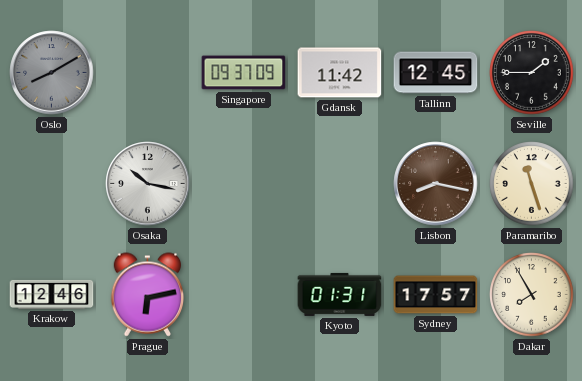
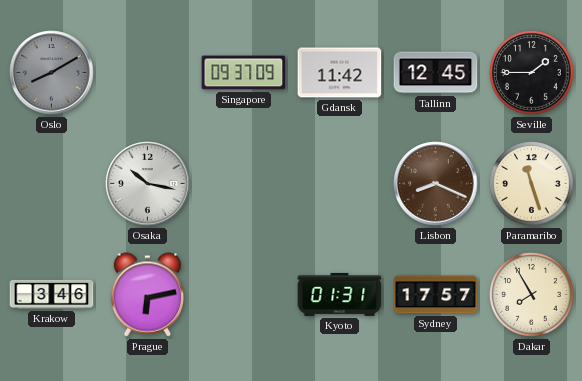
Lisbon: 8:17 -> 8:19 (436, 184)
Krakow: 12:46 -> 3:46 (52, 294)
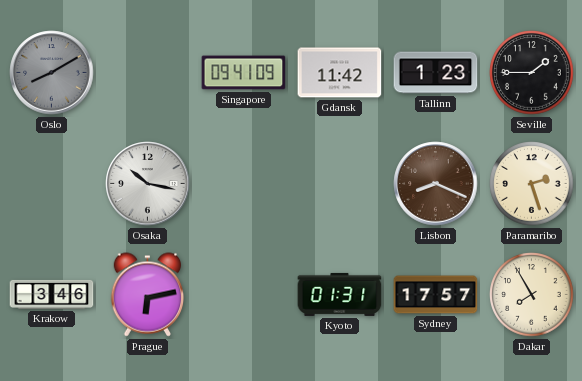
Singapore: 09:37 -> 09:41 (244, 73)
Tallinn: 12:45 -> 1:23 (436, 73)
Paramaribo: 11:27 -> 2:27 (532, 184)
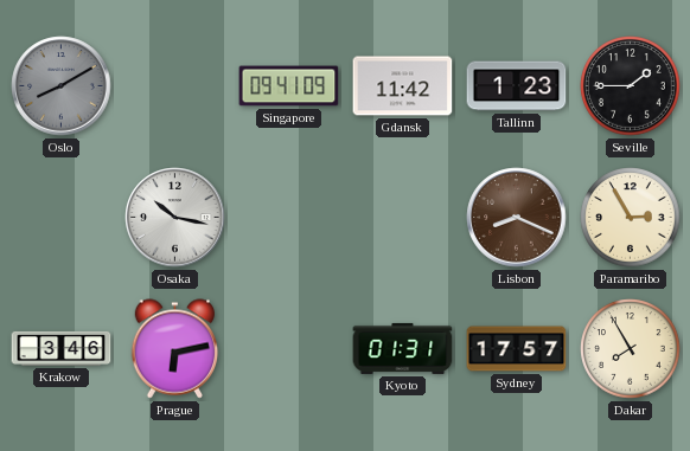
Paramaribo: 2:27 -> 2:55 (631, 218)
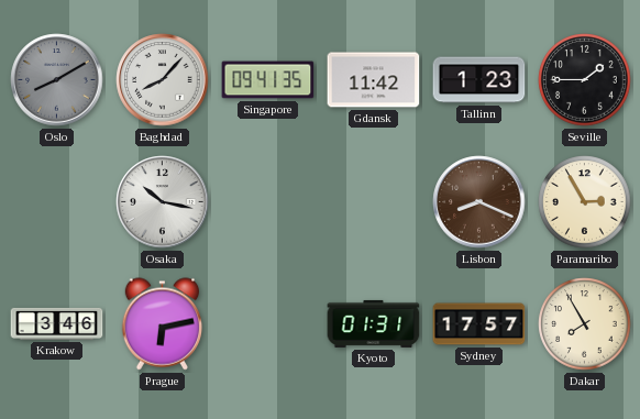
Baghdad: none -> 8:07 (163, 80)
Singapore: 09:41:09 -> 09:41:35 (268, 80)
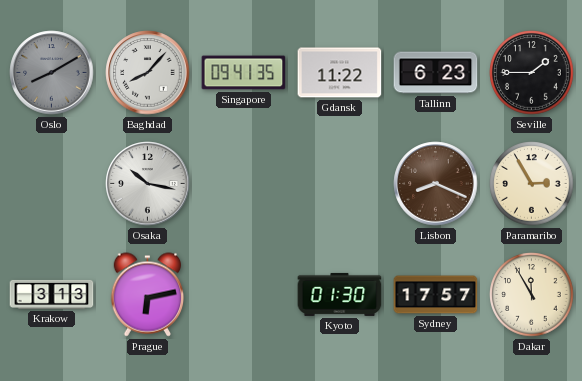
Gdansk: 11:42 -> 11:22 (340, 73)
Tallinn: 1:23 -> 6:23 (436, 73)
Krakow: 3:46 -> 3:13 (52, 294)
Kyoto: 01:31 -> 01:30 (340, 294)
Dakar: 7:55 -> 11:55 (532, 295)
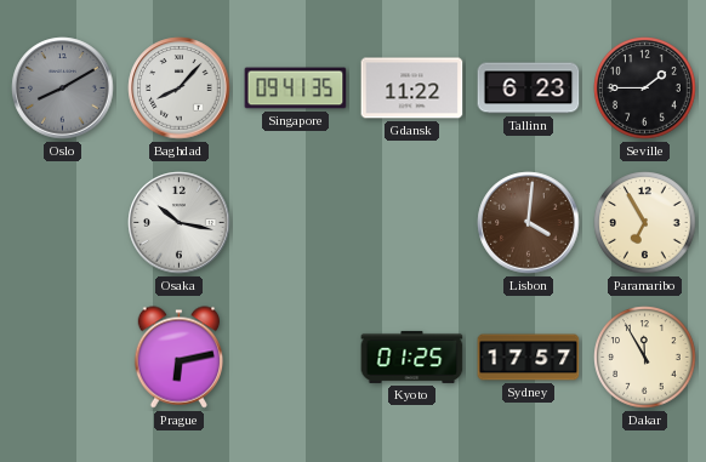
Lisbon: 8:19 -> 4:01 (529, 223)
Paramaribo: 2:55 -> 6:55 (645, 223)
Krakow: 3:13 -> none (52, 294)
Kyoto: 01:30 -> 01:25 (412, 357)
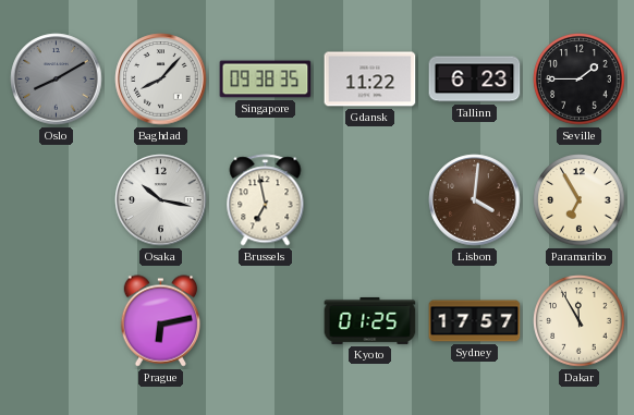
Singapore: 09:41 -> 09:38 (266, 80)
Brussels: none -> 6:58 (266, 200)
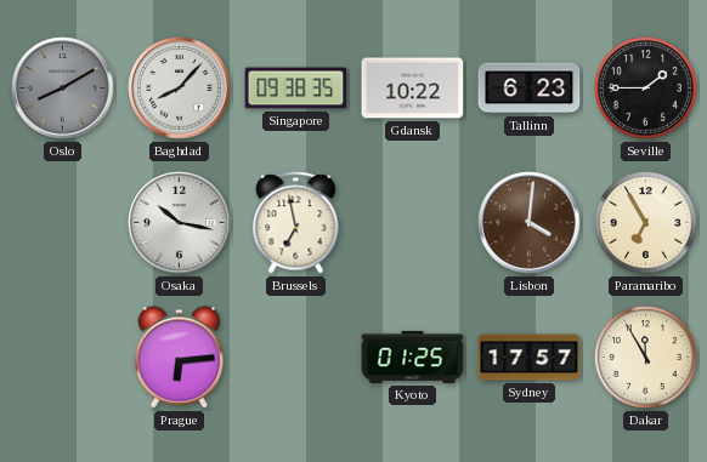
Gdansk: 11:22 -> 10:22 (413, 89)
Prague: 6:13 -> 6:14 (180, 358)
